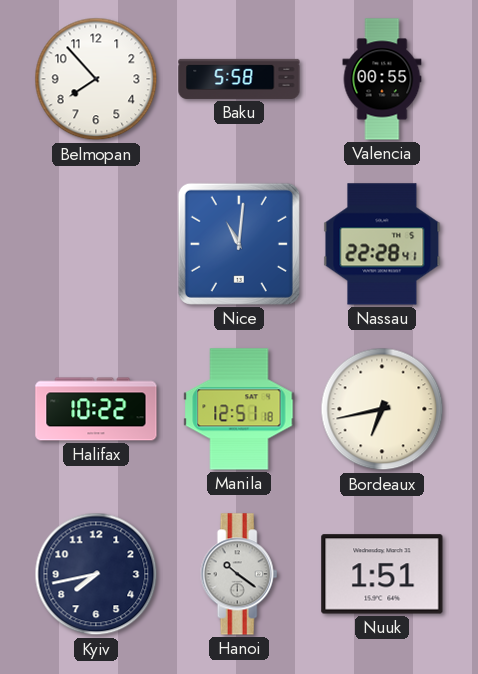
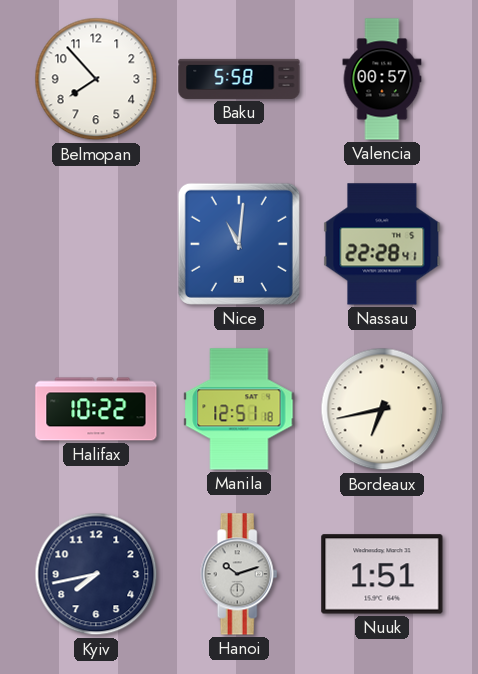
Valencia: 00:55 -> 00:57 (382, 79)
Hanoi: 10:21 -> 10:12 (239, 574)
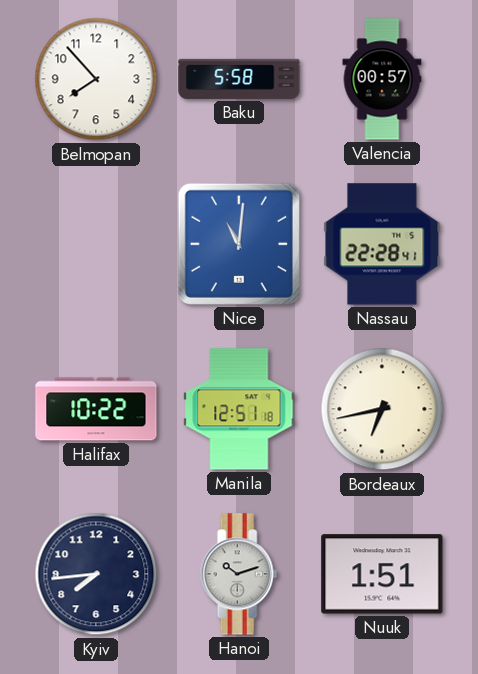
Kyiv: 7:43 -> 7:44 (96, 574)
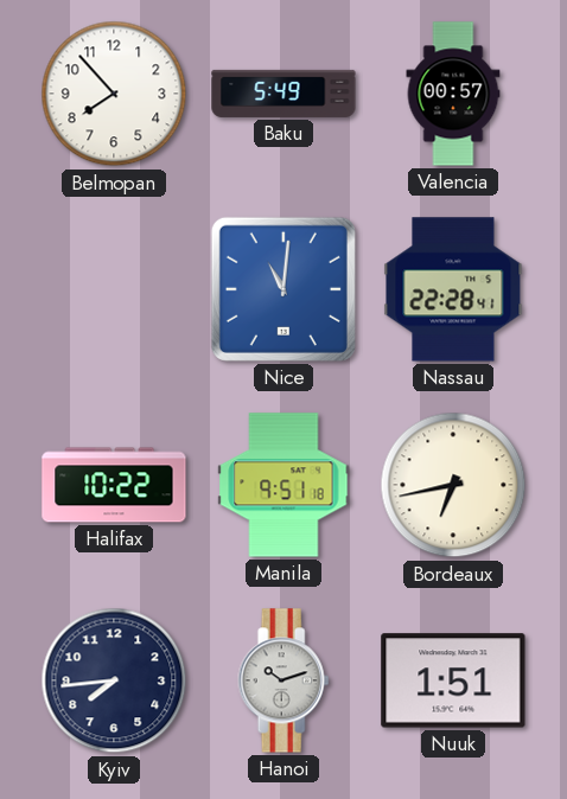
Baku: 5:58 -> 5:49 (283, 94)
Manila: 12:51 -> 9:51 (283, 485)
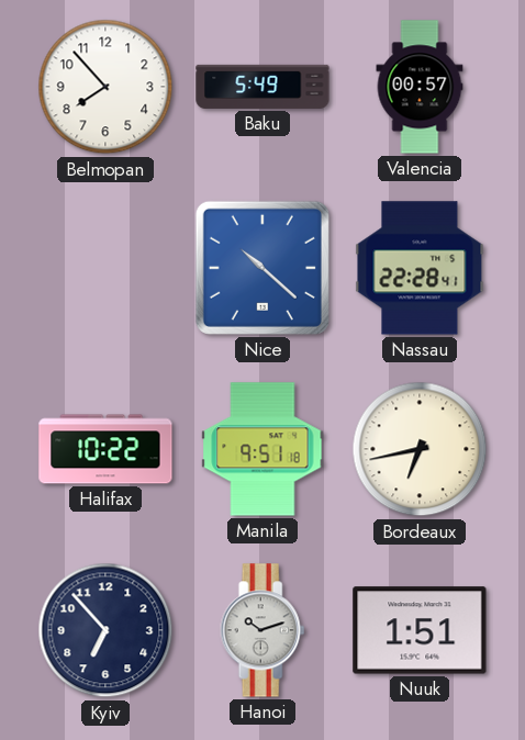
Nice: 11:01 -> 10:22 (262, 268)
Kyiv: 7:44 -> 6:53 (105, 630)
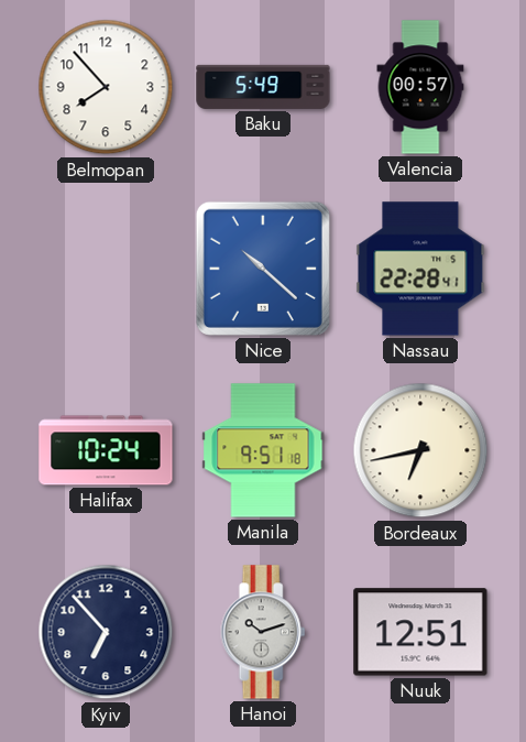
Halifax: 10:22 -> 10:24 (106, 450)
Nuuk: 1:51 -> 12:51 (420, 632)
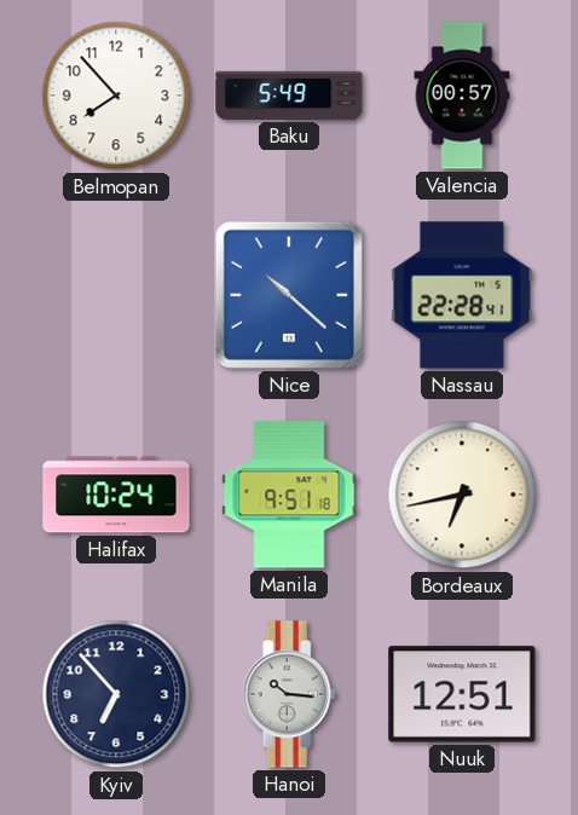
Hanoi: 10:12 -> 10:16 (289, 694)
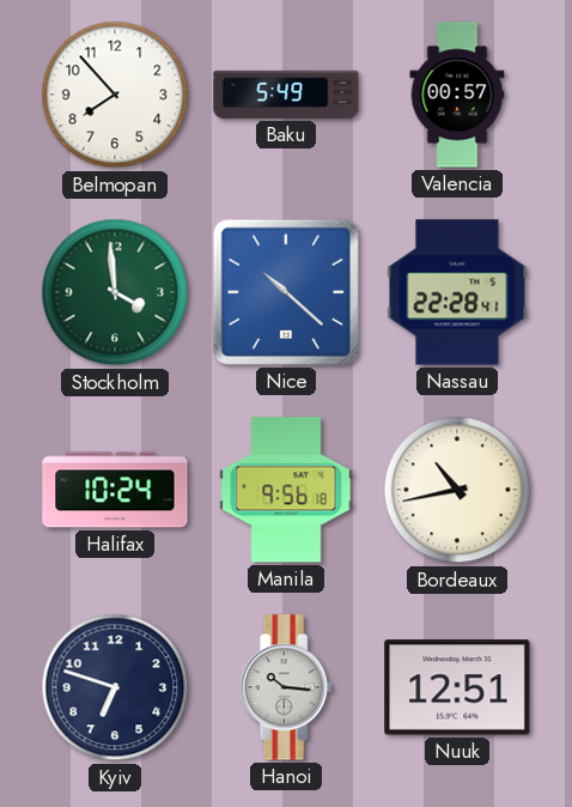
Stockholm: none -> 3:59 (115, 292)
Manila: 9:51 -> 9:56 (286, 490)
Bordeaux: 6:43 -> 10:43 (457, 490)
Kyiv: 6:53 -> 6:48 (115, 687)
